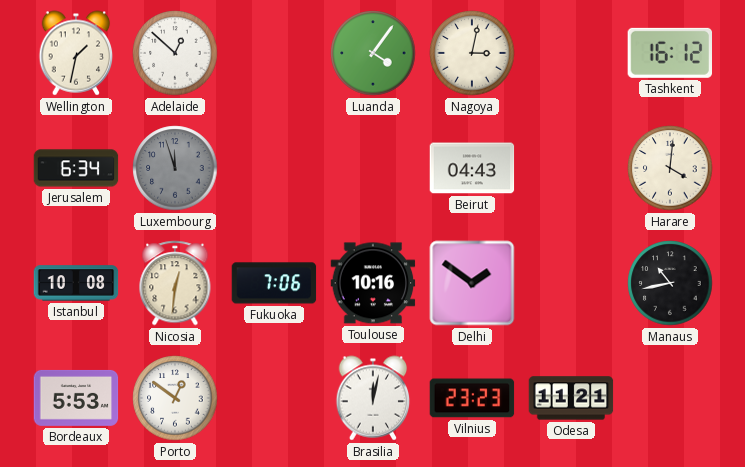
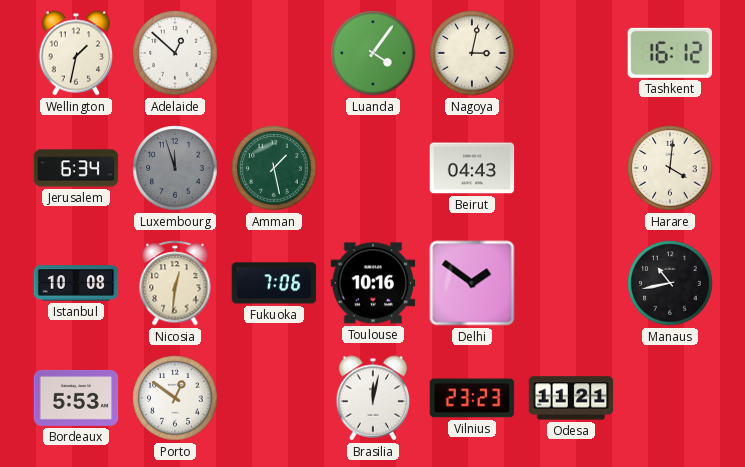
Amman: none -> 1:28 (274, 168)
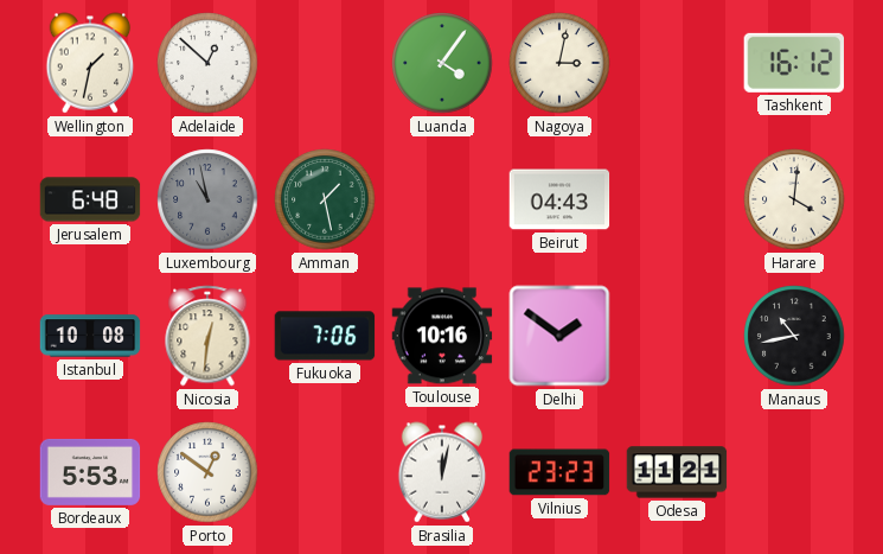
Jerusalem: 6:34 -> 6:48 (90, 199)
Luxembourg: 11:57 -> 10:58 (207, 199)
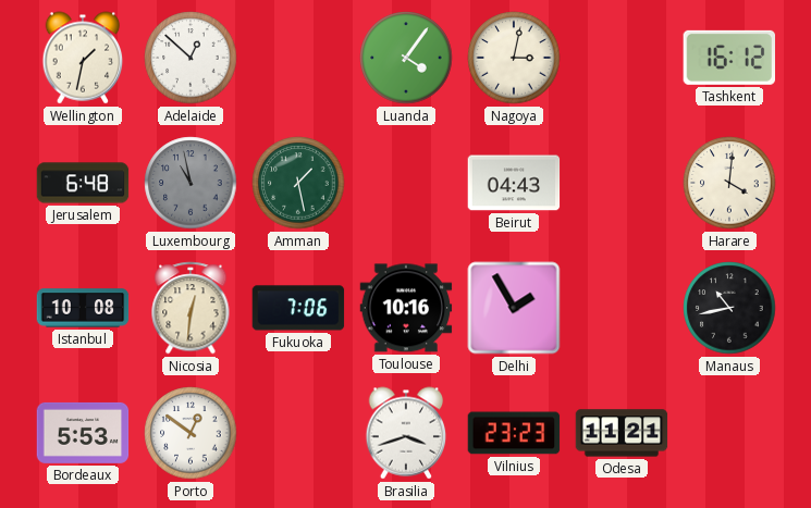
Delhi: 1:51 -> 1:55 (514, 308)
Brasilia: 12:02 -> 3:42 (406, 433)
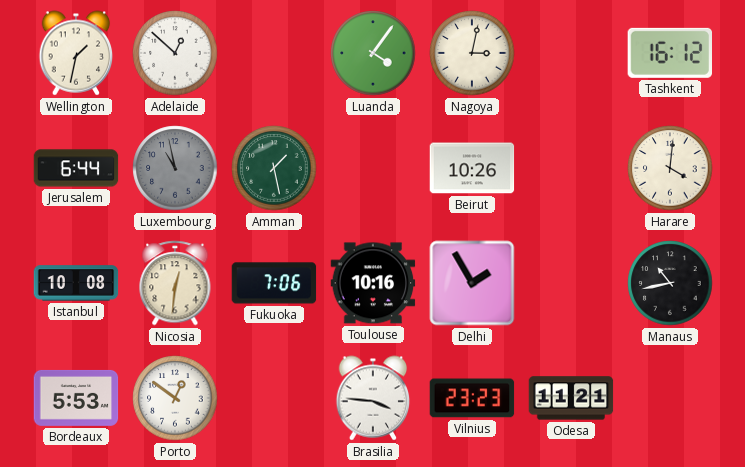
Jerusalem: 6:48 -> 6:44 (76, 168)
Beirut: 04:43 -> 10:26 (472, 168)
Brasilia: 3:42 -> 3:46 (373, 398)
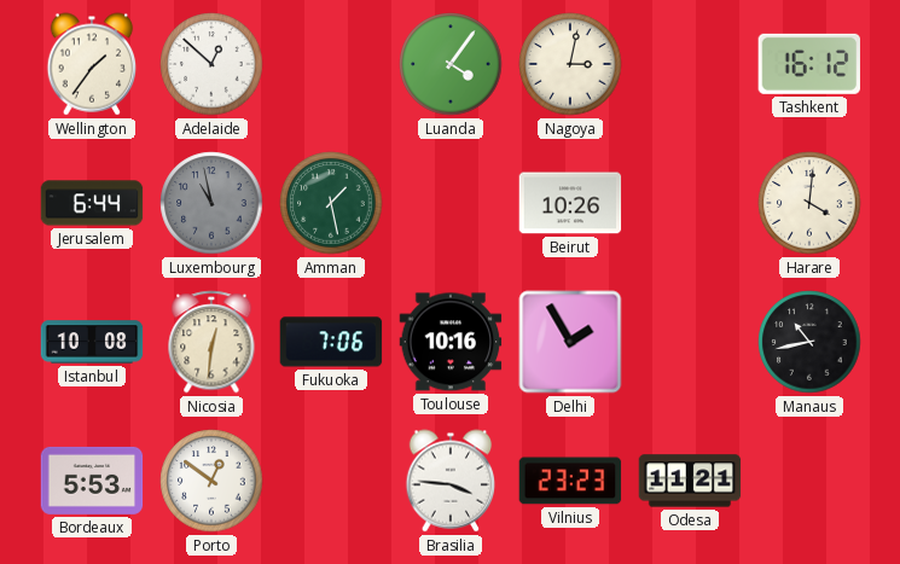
Wellington: 1:32 -> 1:36 (92, 64)
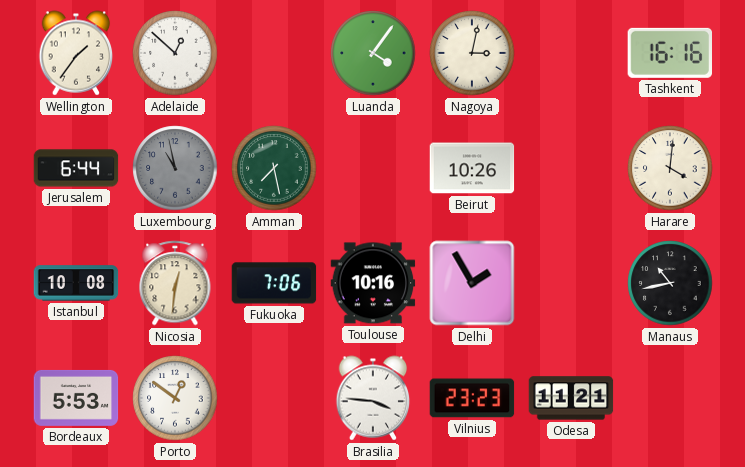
Tashkent: 16:12 -> 16:16 (669, 53)
Amman: 1:28 -> 7:28 (274, 168)
